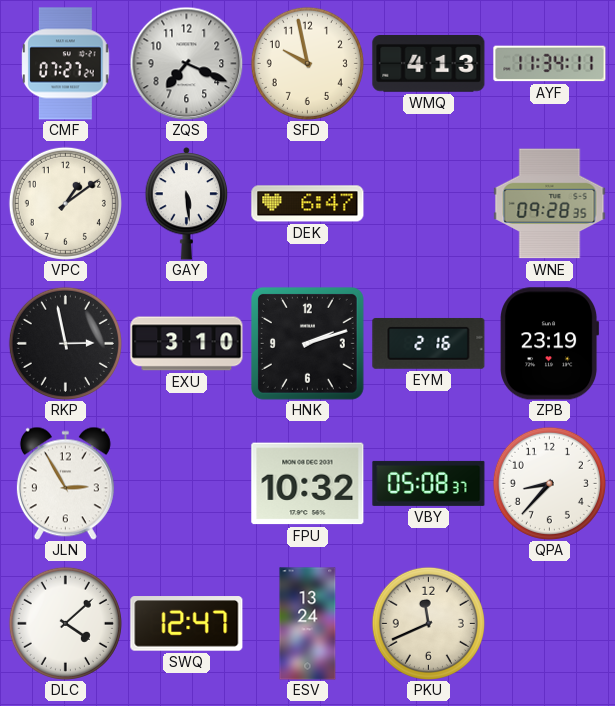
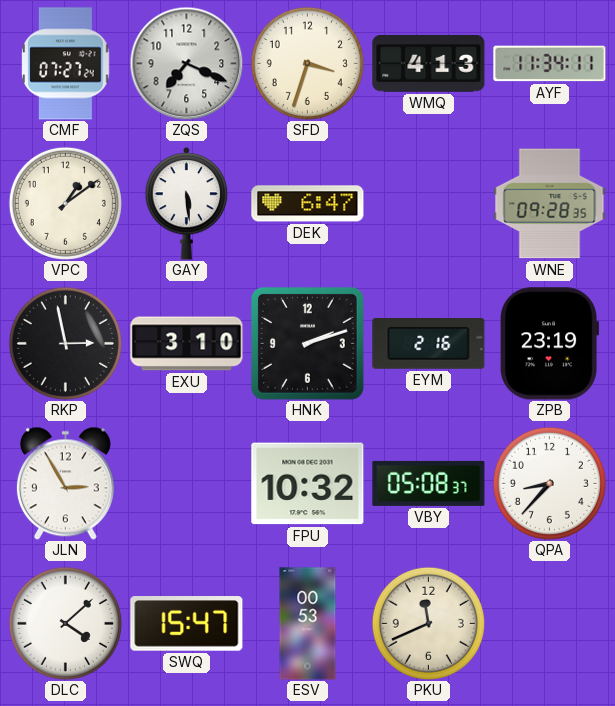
SFD: 9:58 -> 3:33 (307, 63)
SWQ: 12:47 -> 15:47 (187, 624)
ESV: 13:24 -> 00:53 (308, 624)
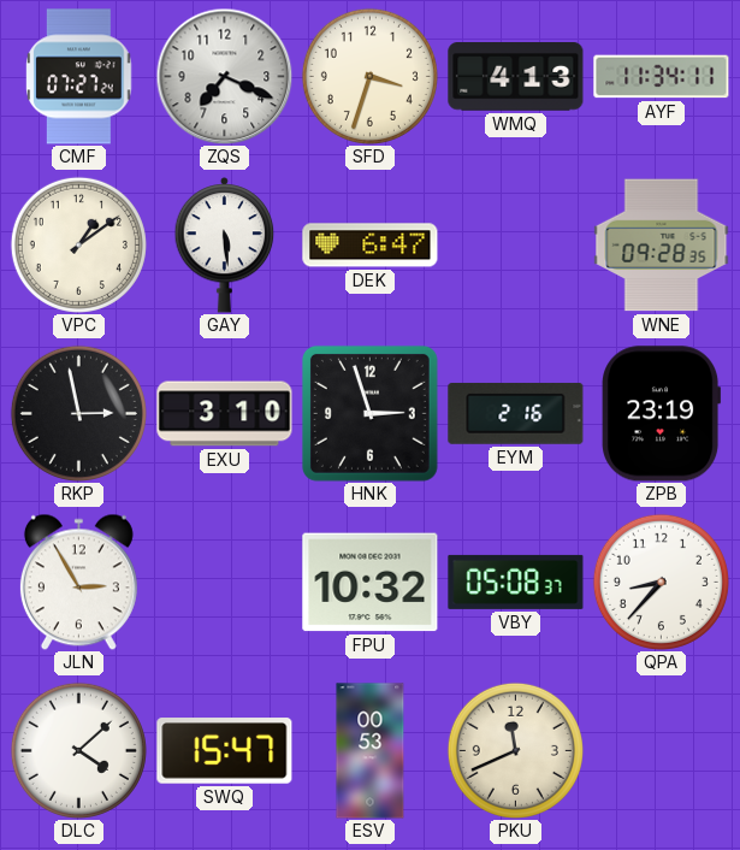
HNK: 2:12 -> 2:57 (369, 413)
